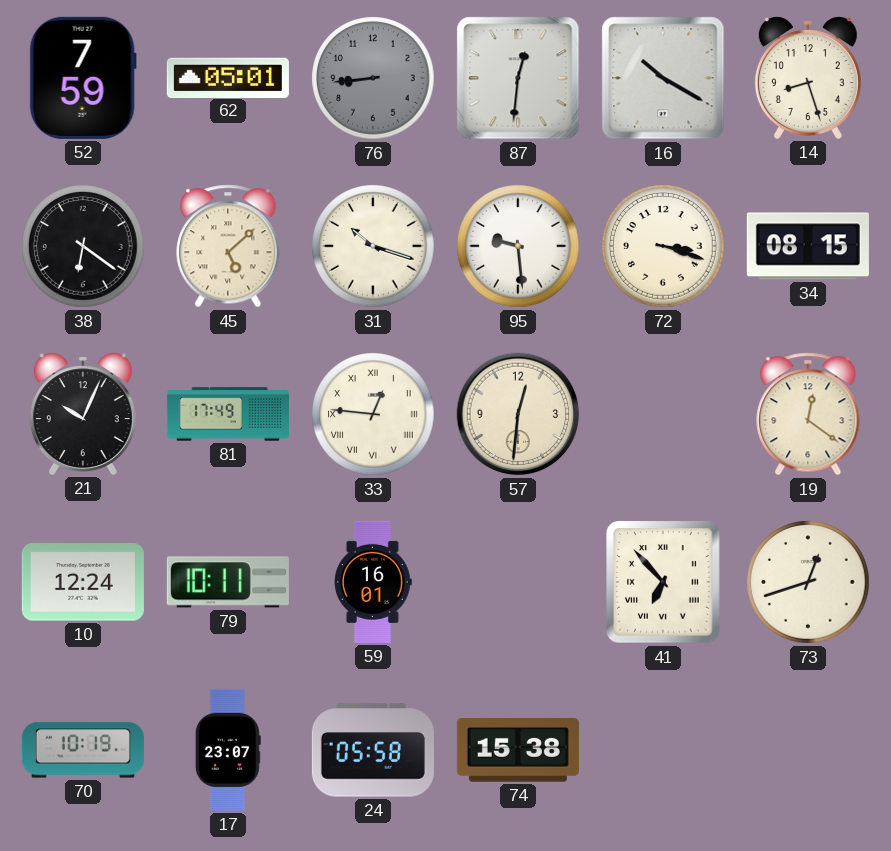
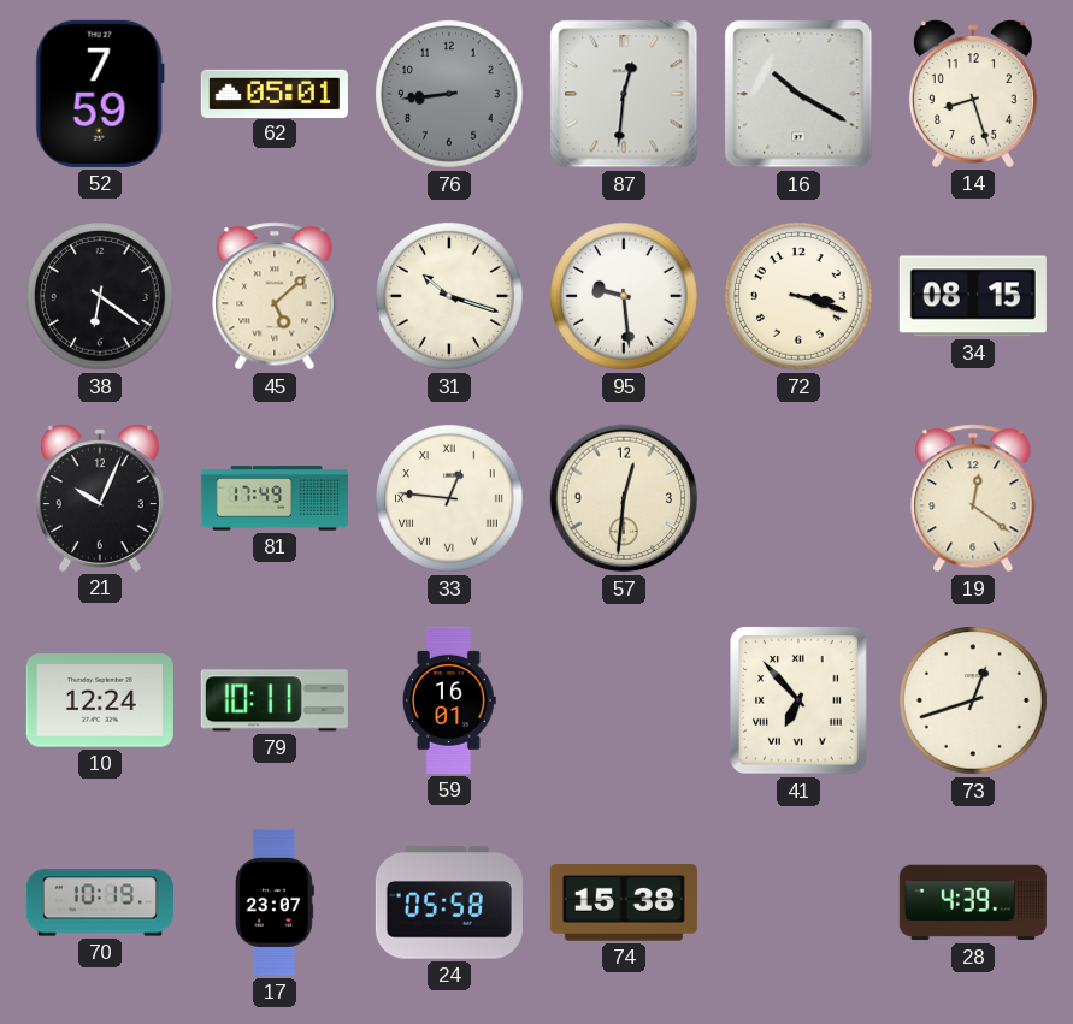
28: none -> 4:39 (973, 902)
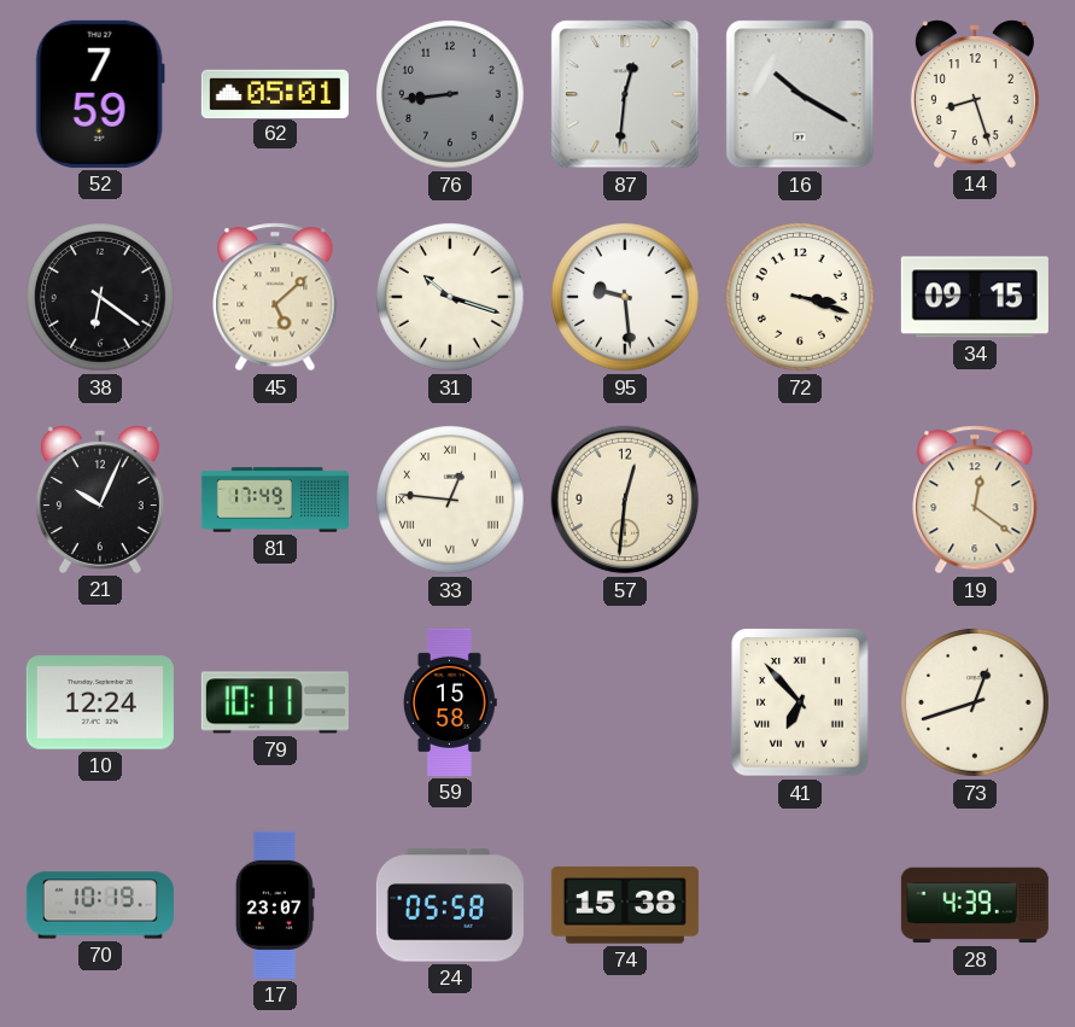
34: 08:15 -> 09:15 (975, 297)
59: 16:01 -> 15:58 (450, 702)
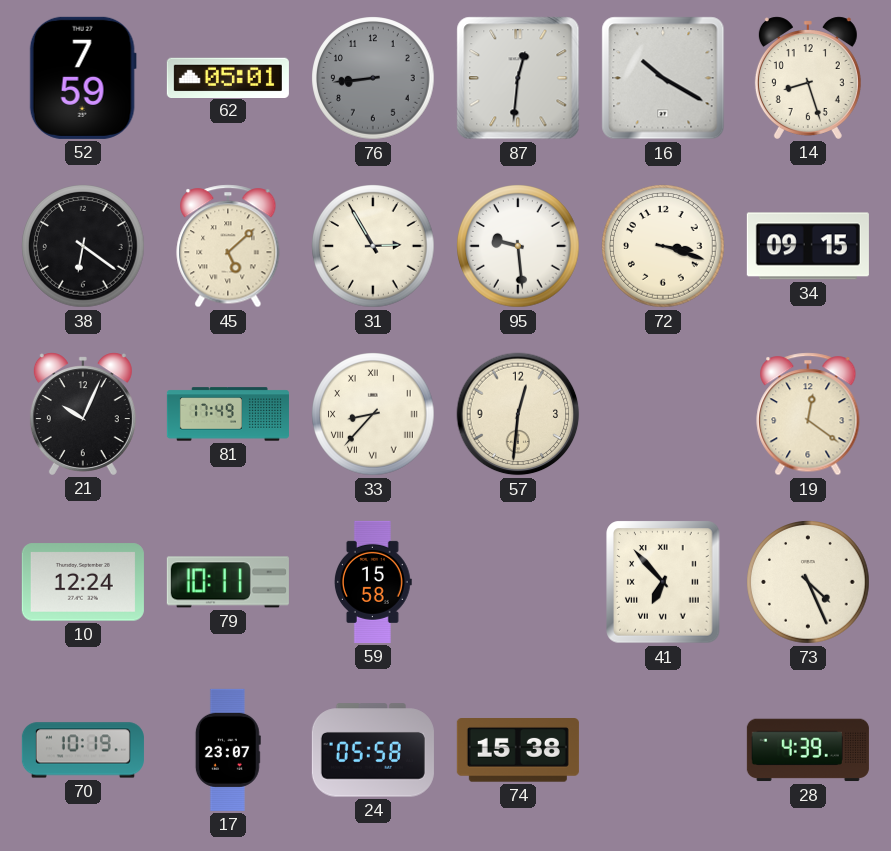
31: 10:18 -> 2:55 (373, 246)
33: 12:46 -> 8:37 (373, 414)
73: 12:42 -> 4:26 (808, 582)
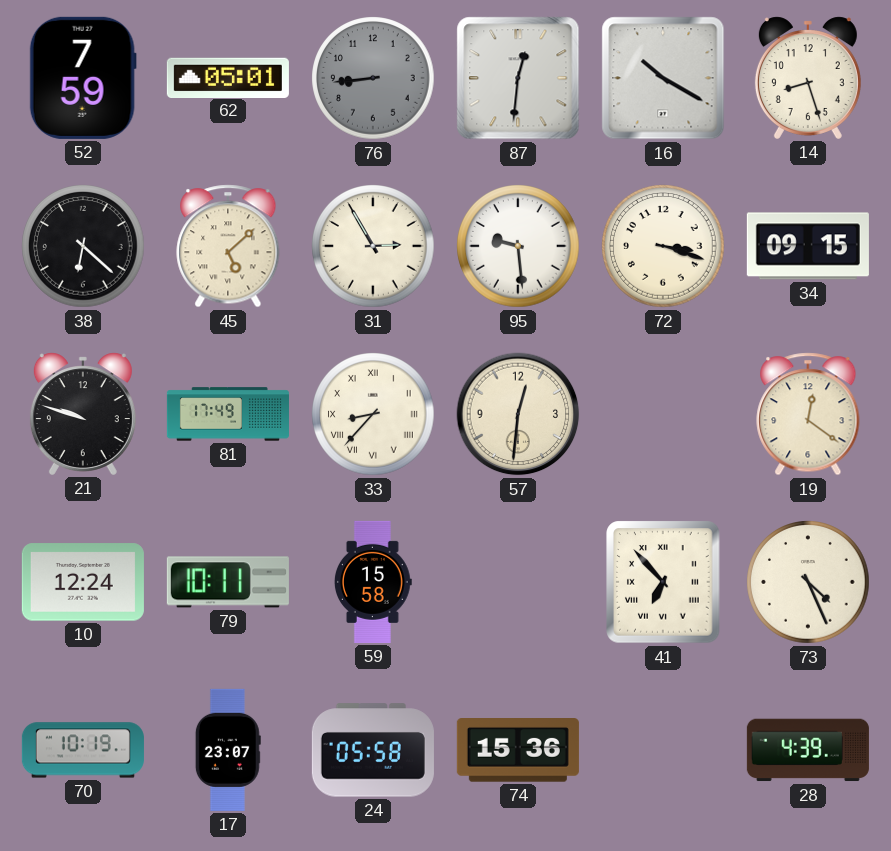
38: 6:21 -> 6:22 (83, 246)
21: 10:04 -> 9:48 (83, 414)
74: 15:38 -> 15:36 (518, 751)
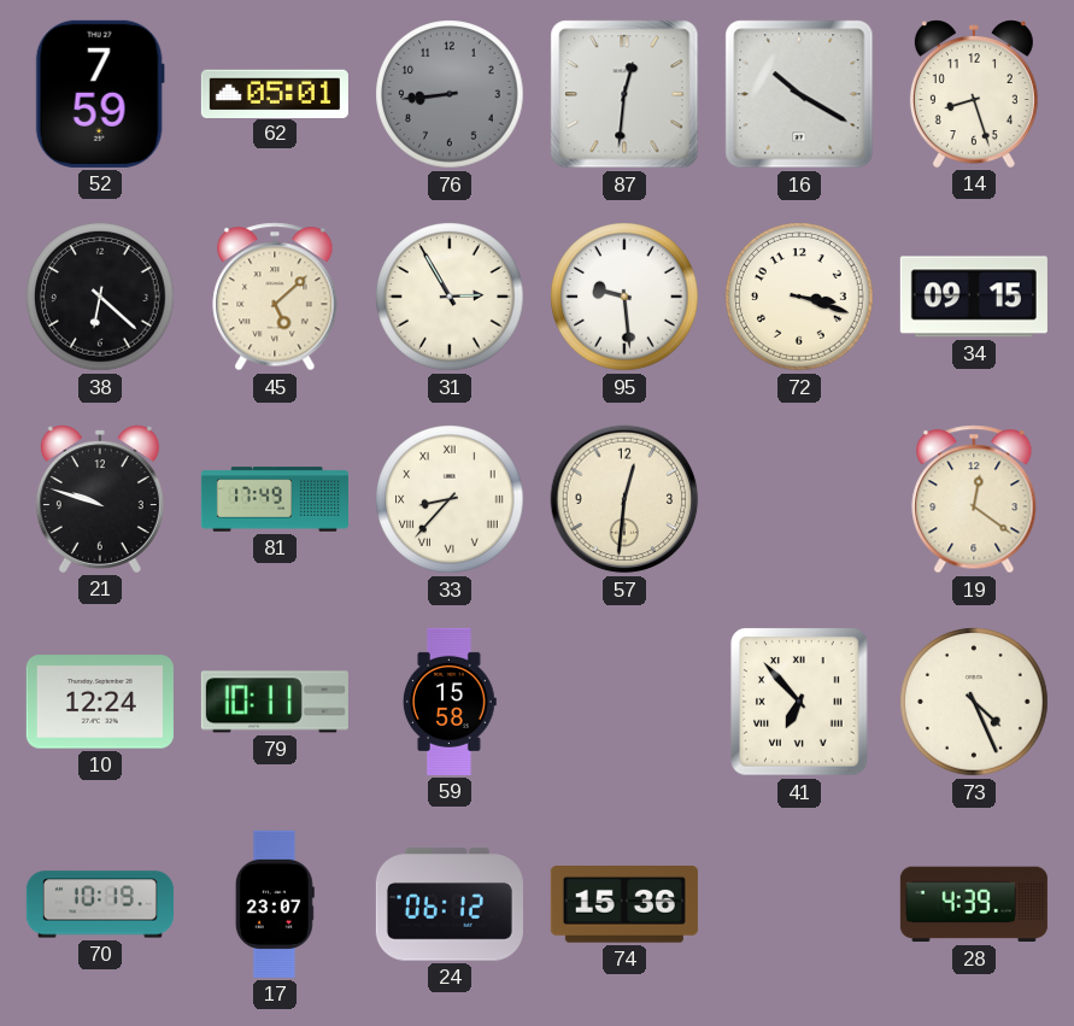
24: 05:58 -> 06:12 (450, 904)
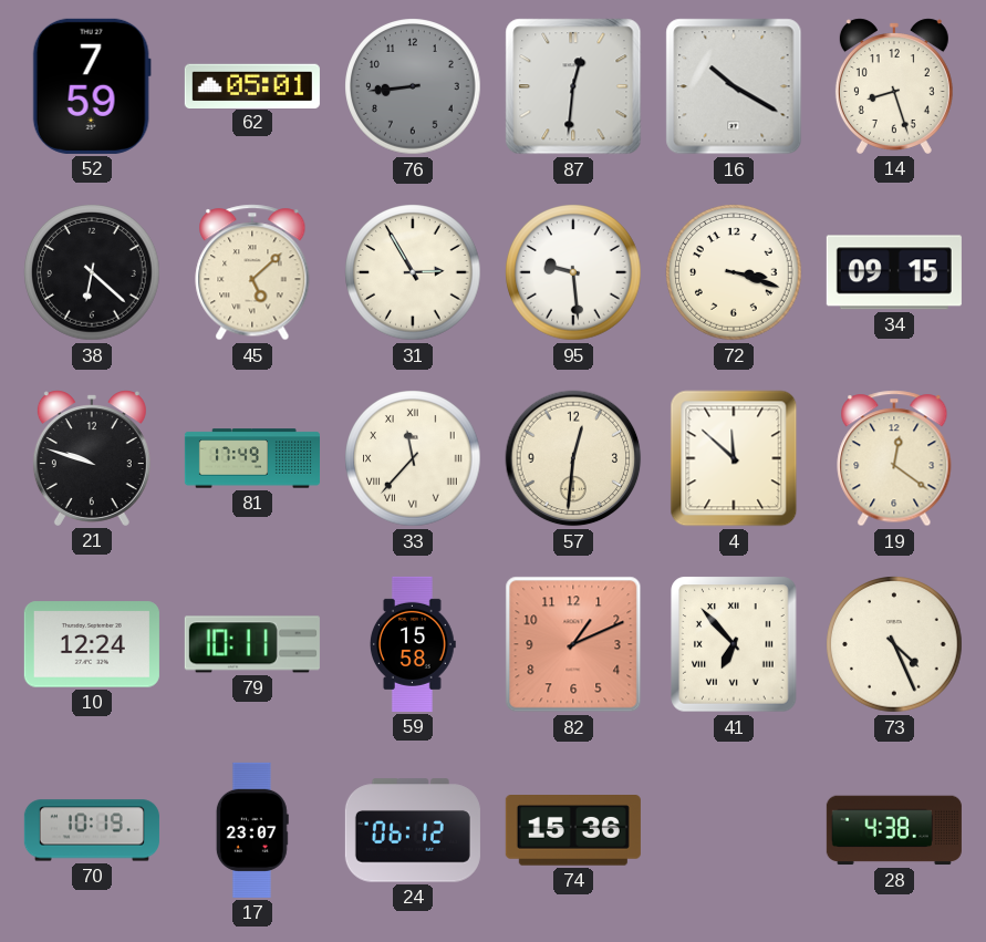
33: 8:37 -> 11:37 (413, 458)
4: none -> 11:52 (734, 458)
82: none -> 1:11 (573, 644)
28: 4:39 -> 4:38 (894, 830)
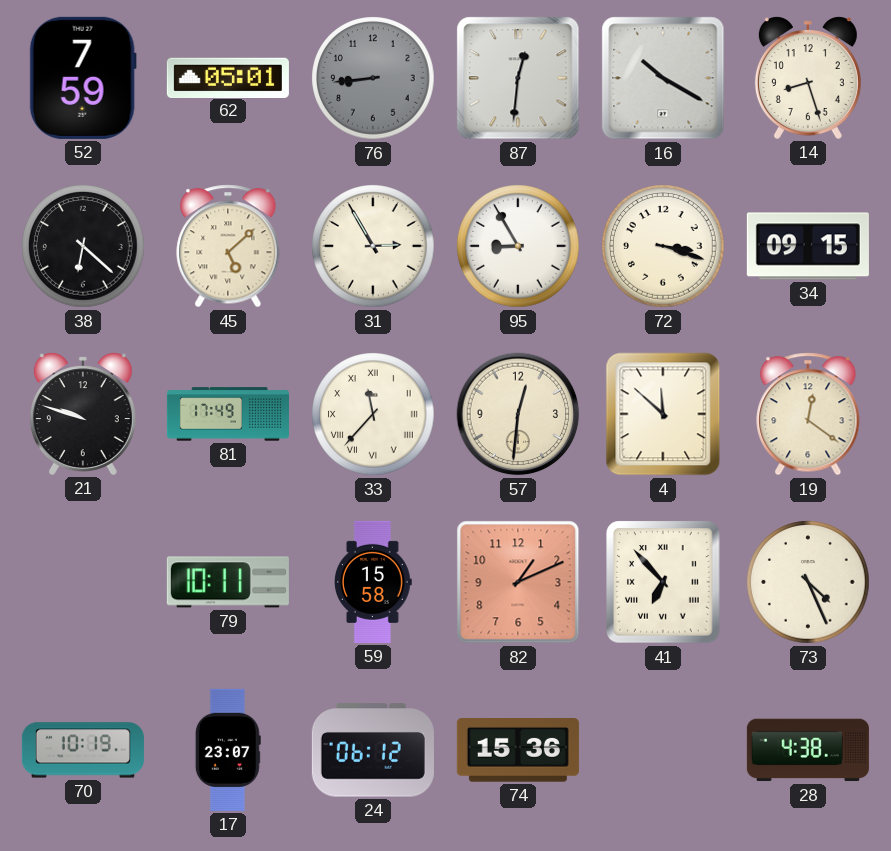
95: 9:29 -> 8:55 (518, 246)
10: 12:24 -> none (92, 644)
